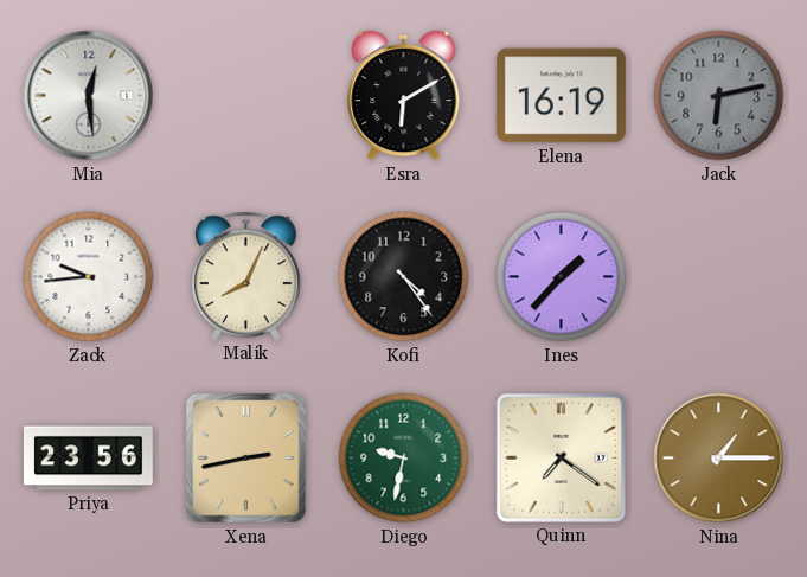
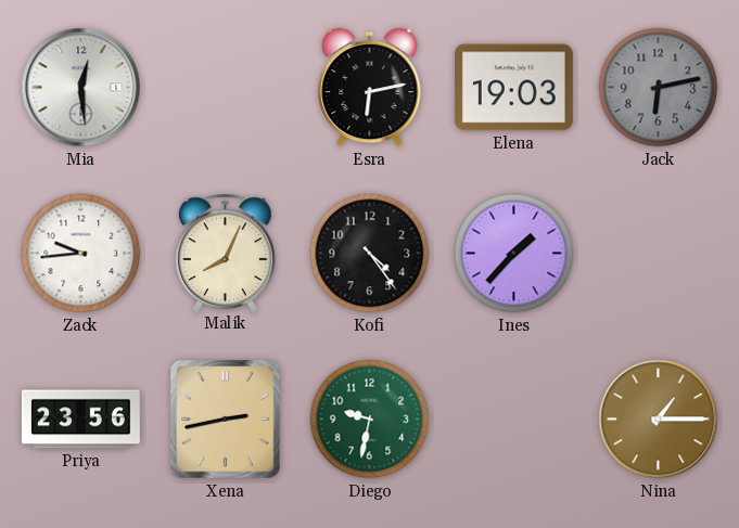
Esra: 6:10 -> 6:13 (370, 88)
Elena: 16:19 -> 19:03 (513, 88)
Quinn: 7:21 -> none (561, 457)
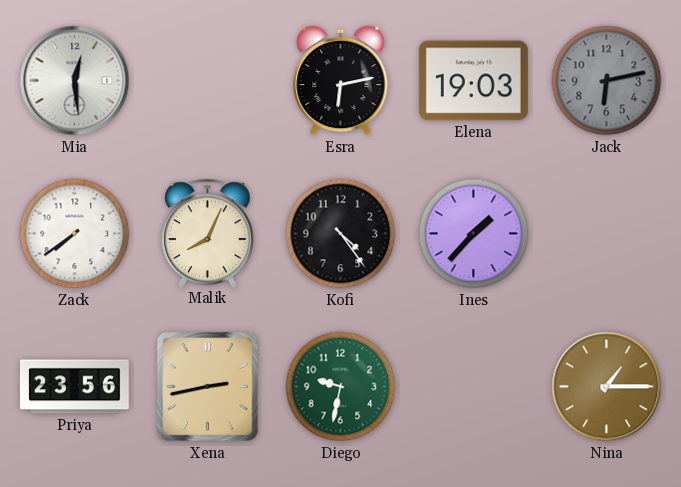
Zack: 9:44 -> 7:39 (75, 234)
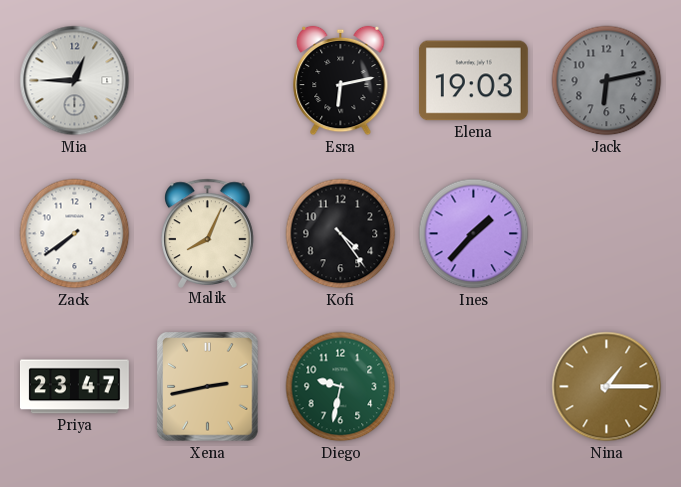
Mia: 12:29 -> 12:45 (75, 81)
Priya: 23:56 -> 23:47 (74, 387)
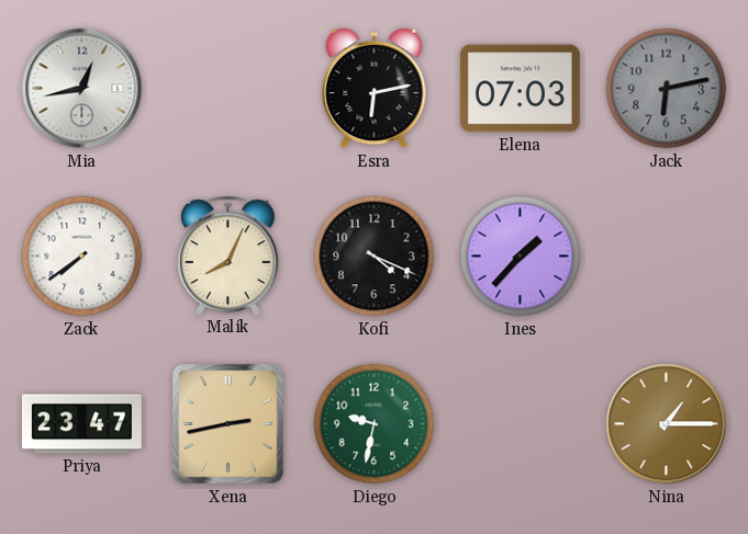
Mia: 12:45 -> 12:43 (82, 89)
Elena: 19:03 -> 07:03 (520, 89)
Kofi: 4:24 -> 4:19 (375, 257)
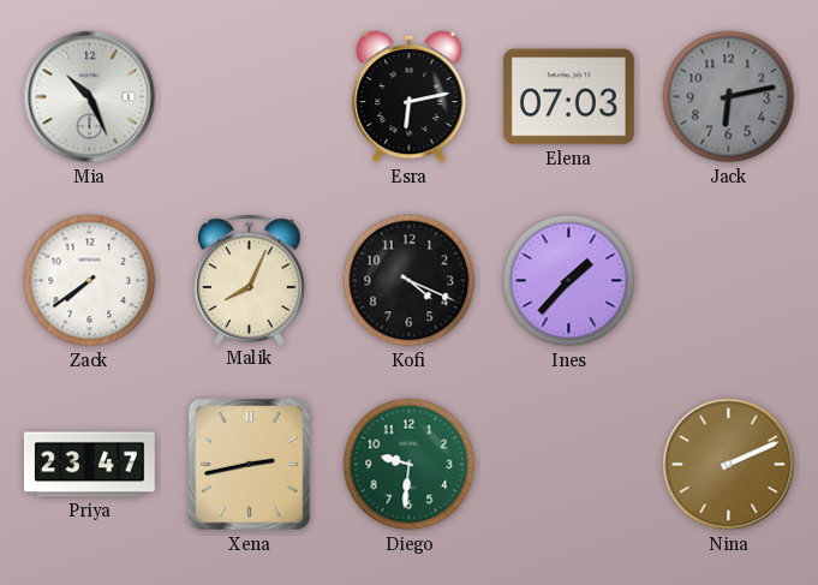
Mia: 12:43 -> 10:26 (90, 97)
Diego: 9:32 -> 9:31 (410, 465)
Nina: 1:15 -> 2:11 (729, 465)
